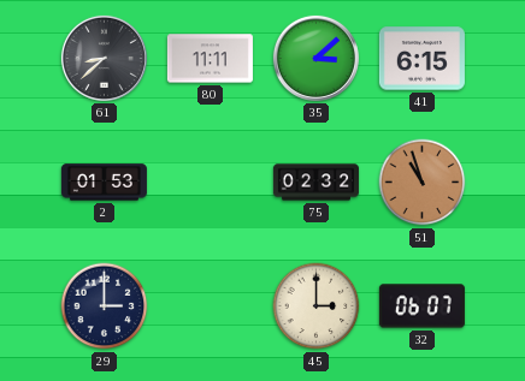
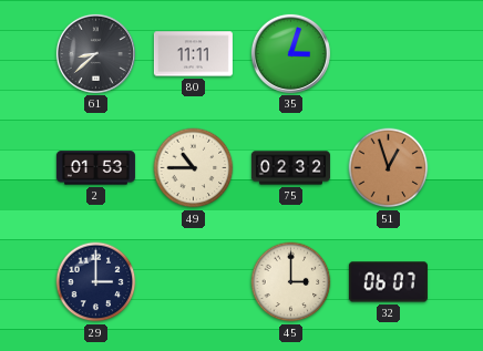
35: 3:08 -> 3:03 (290, 53)
41: 6:15 -> none (421, 59)
49: none -> 10:45 (194, 168)
51: 10:57 -> 12:57 (389, 168)
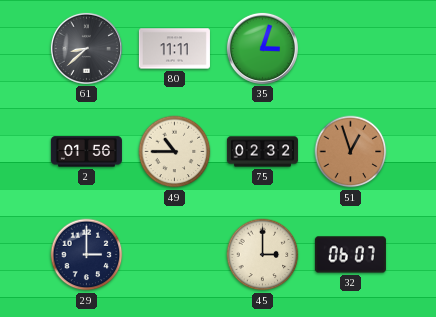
2: 01:53 -> 01:56 (86, 152)
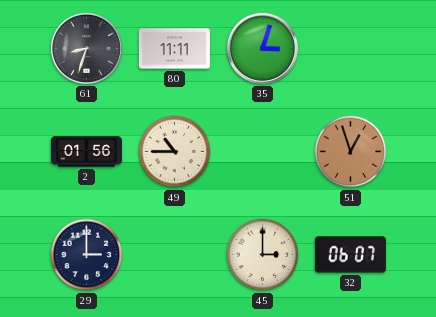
61: 8:38 -> 8:33 (86, 48)
75: 02:32 -> none (262, 152)
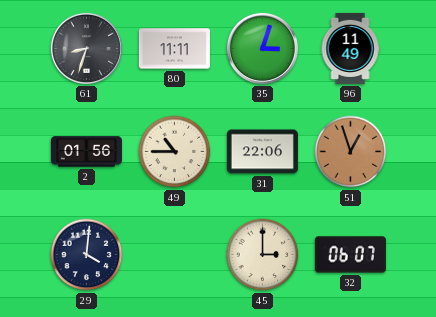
96: none -> 11:49 (350, 48)
31: none -> 22:06 (262, 152)
29: 3:00 -> 4:01 (87, 255)
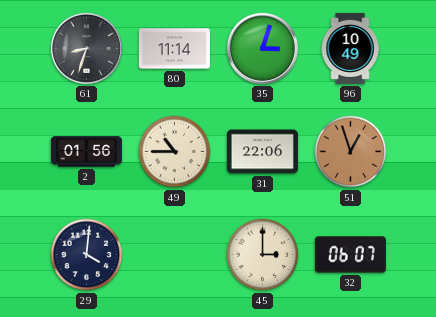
80: 11:11 -> 11:14 (174, 49)
96: 11:49 -> 10:49 (350, 48)
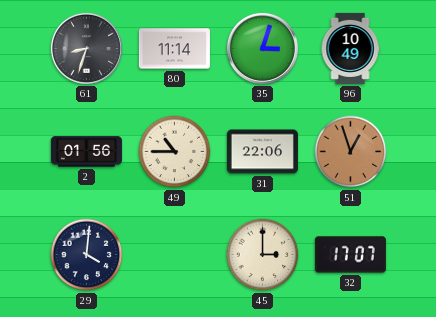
32: 06:07 -> 17:07 (350, 255)
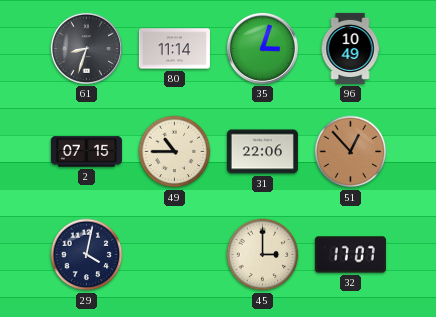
2: 01:56 -> 07:15 (86, 152)
51: 12:57 -> 12:53 (351, 152)
29: 4:01 -> 4:02 (87, 255)
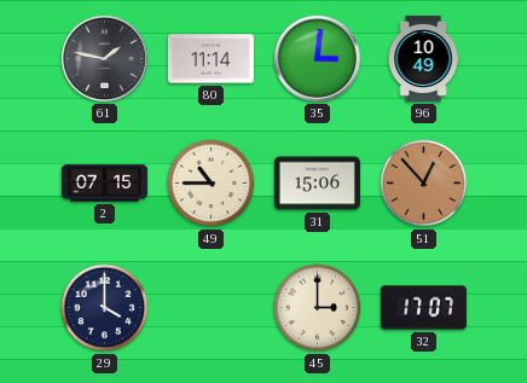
61: 8:33 -> 1:47 (104, 58)
35: 3:03 -> 3:01 (317, 58)
31: 22:06 -> 15:06 (317, 184)
29: 4:02 -> 4:00 (105, 308)
